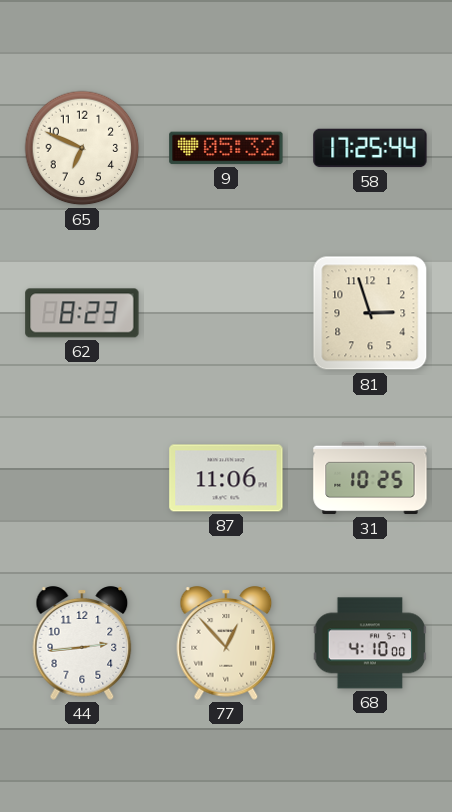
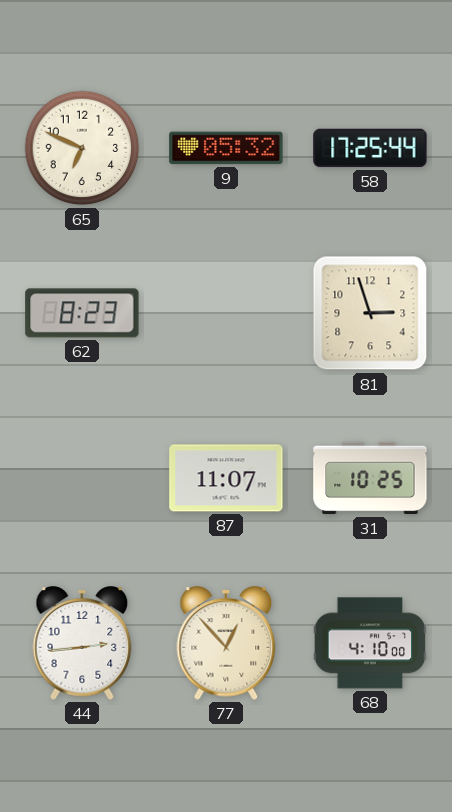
87: 11:06 -> 11:07 (226, 478)
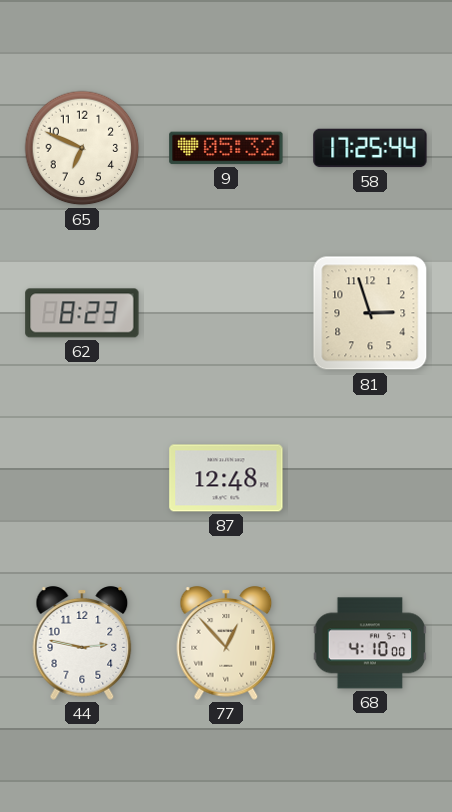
87: 11:07 -> 12:48 (226, 478)
31: 10:25 -> none (370, 478)
44: 2:44 -> 2:47 (82, 643)
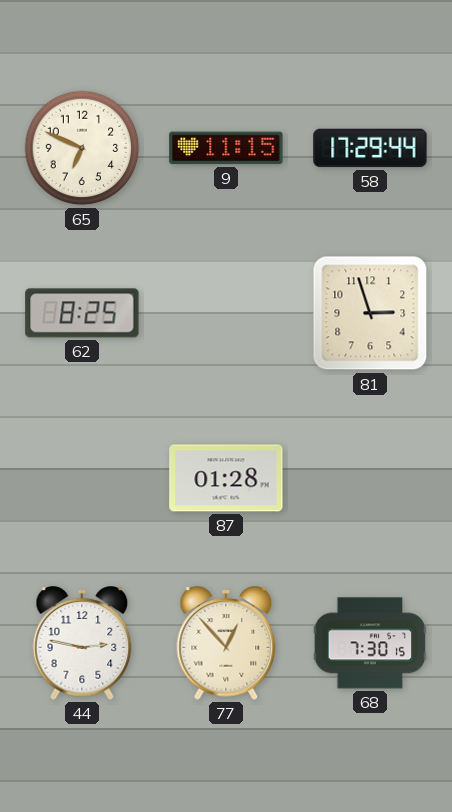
9: 05:32 -> 11:15 (226, 148)
58: 17:25 -> 17:29 (370, 148)
62: 8:23 -> 8:25 (82, 313)
87: 12:48 -> 01:28 (226, 478)
68: 4:10 -> 7:30 (370, 643)
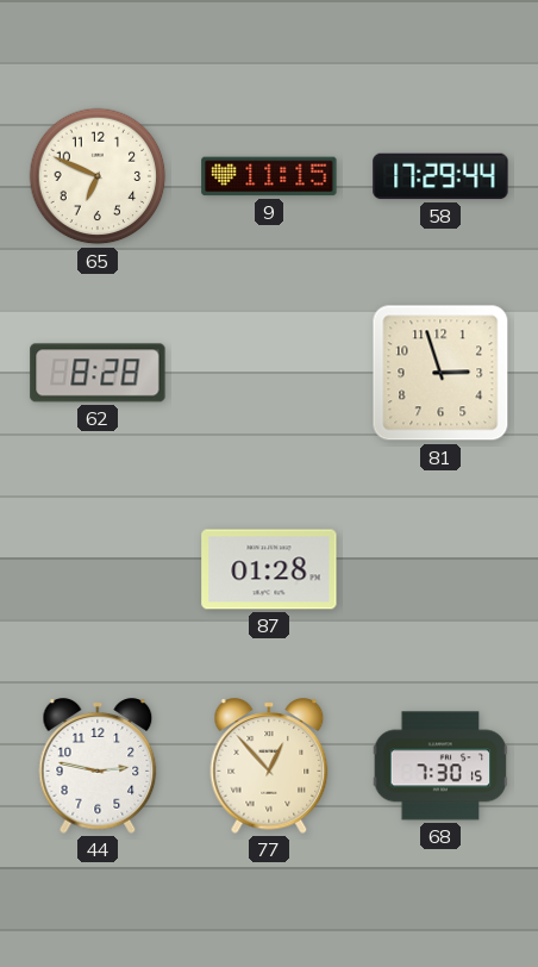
62: 8:25 -> 8:28 (98, 373)
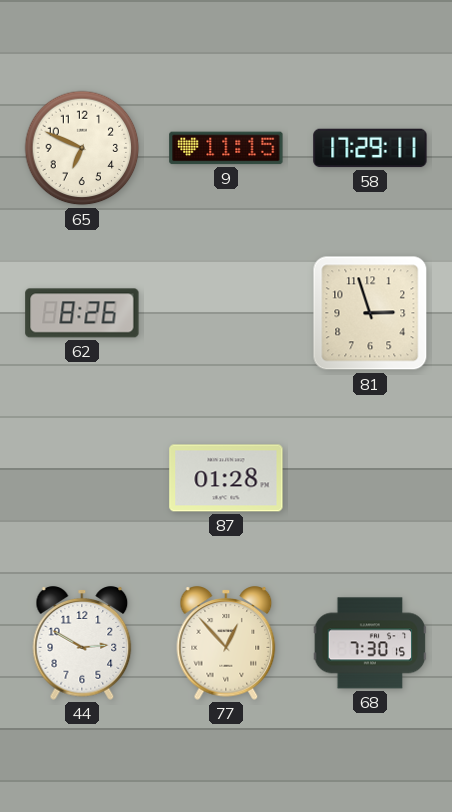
58: 17:29:44 -> 17:29:11 (370, 148)
62: 8:28 -> 8:26 (82, 313)
44: 2:47 -> 2:50 (82, 643)
